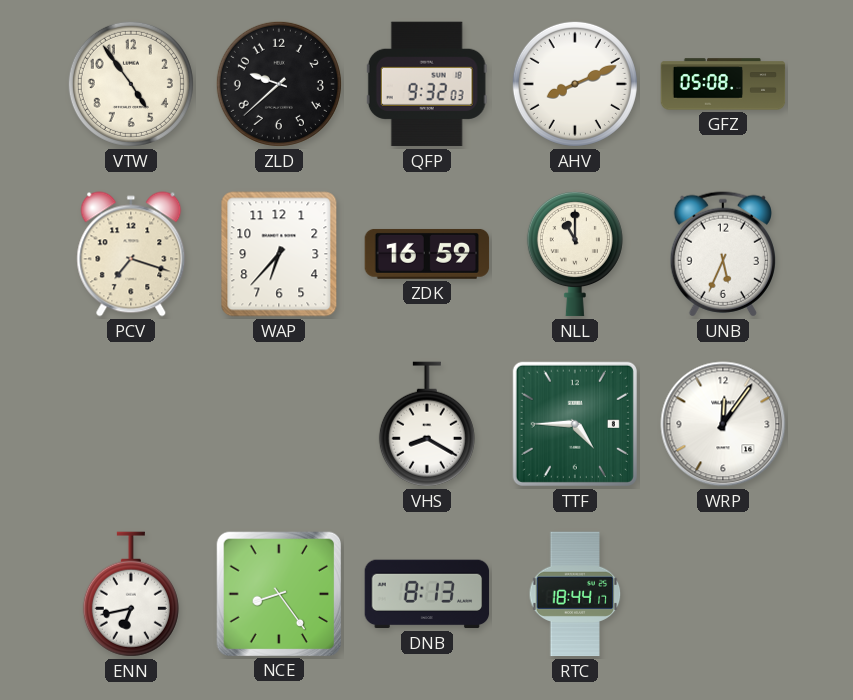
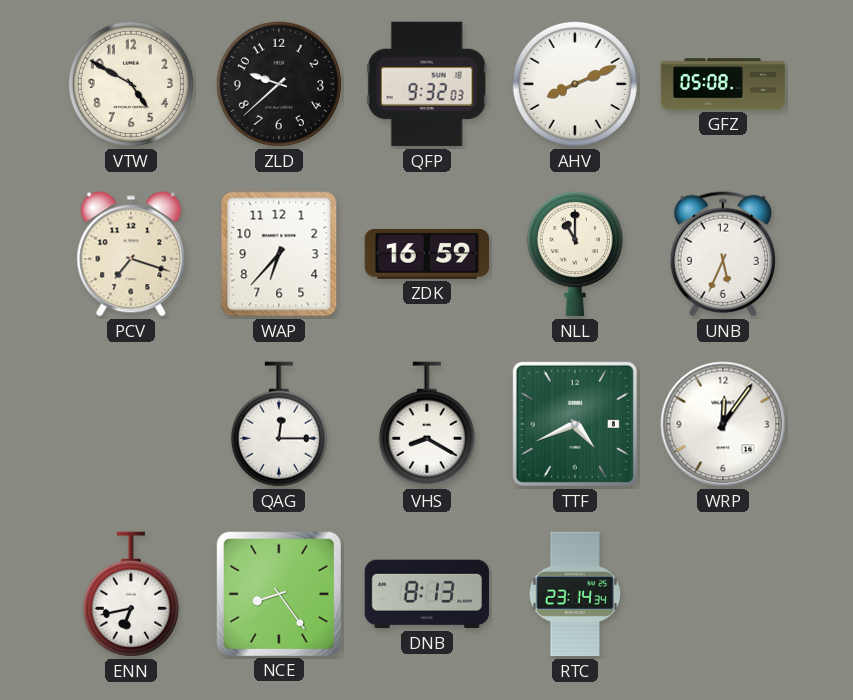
VTW: 4:54 -> 4:50 (131, 84)
QAG: none -> 12:15 (279, 424)
TTF: 4:45 -> 4:41 (575, 424)
RTC: 18:44 -> 23:14 (575, 594)
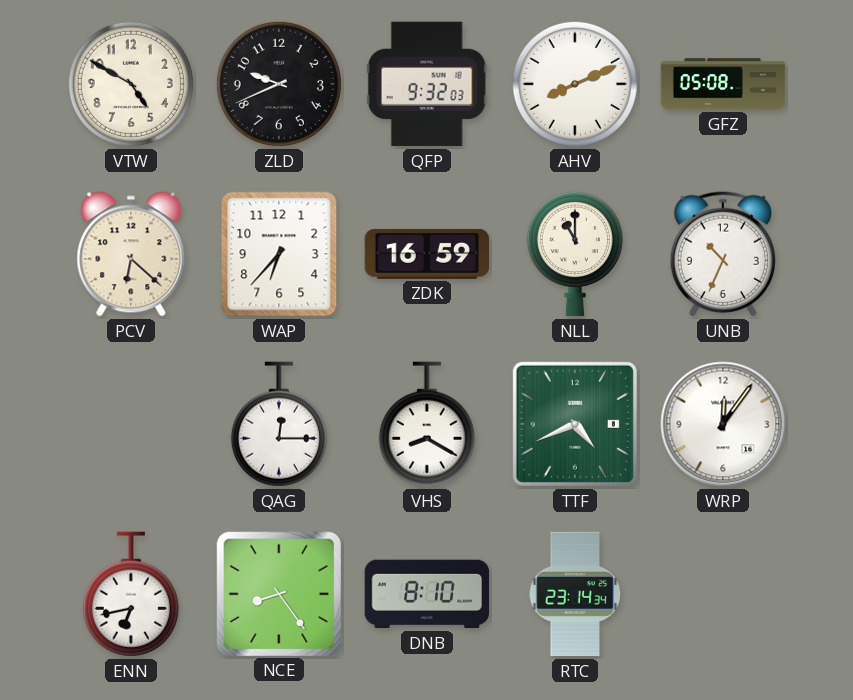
ZLD: 9:38 -> 9:41 (279, 84)
PCV: 7:18 -> 6:22 (131, 254)
UNB: 5:34 -> 10:34 (723, 254)
DNB: 8:13 -> 8:10 (427, 594)
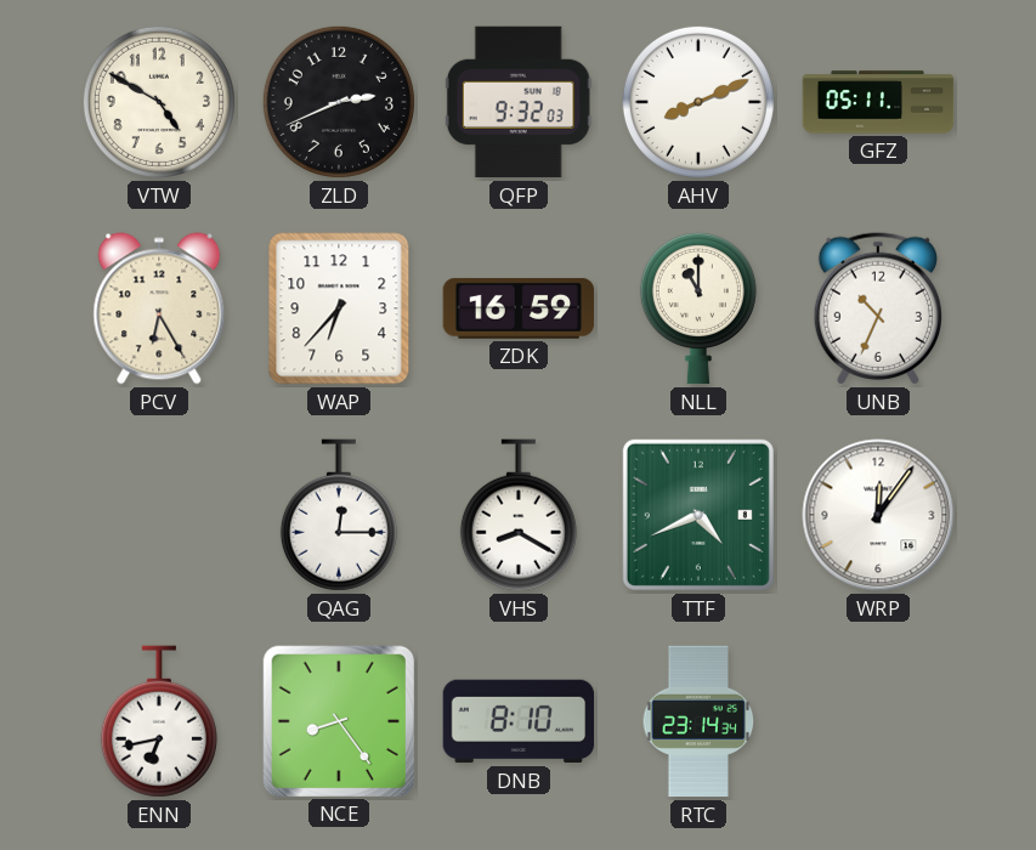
ZLD: 9:41 -> 2:41 (339, 102)
GFZ: 05:08 -> 05:11 (878, 102)
PCV: 6:22 -> 6:25 (159, 308)
